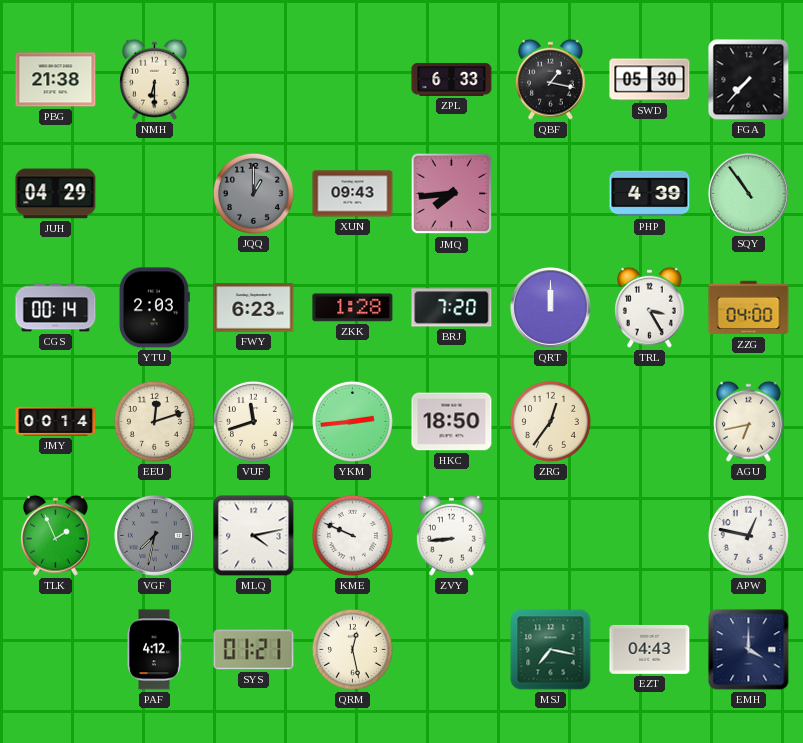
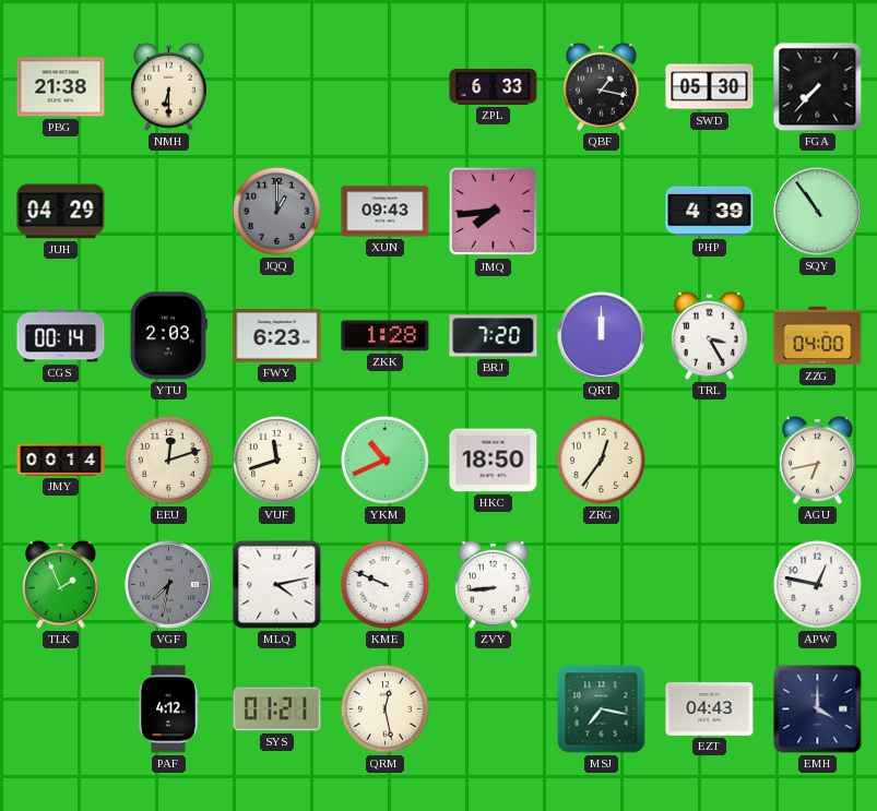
YKM: 2:44 -> 10:41 (384, 460)
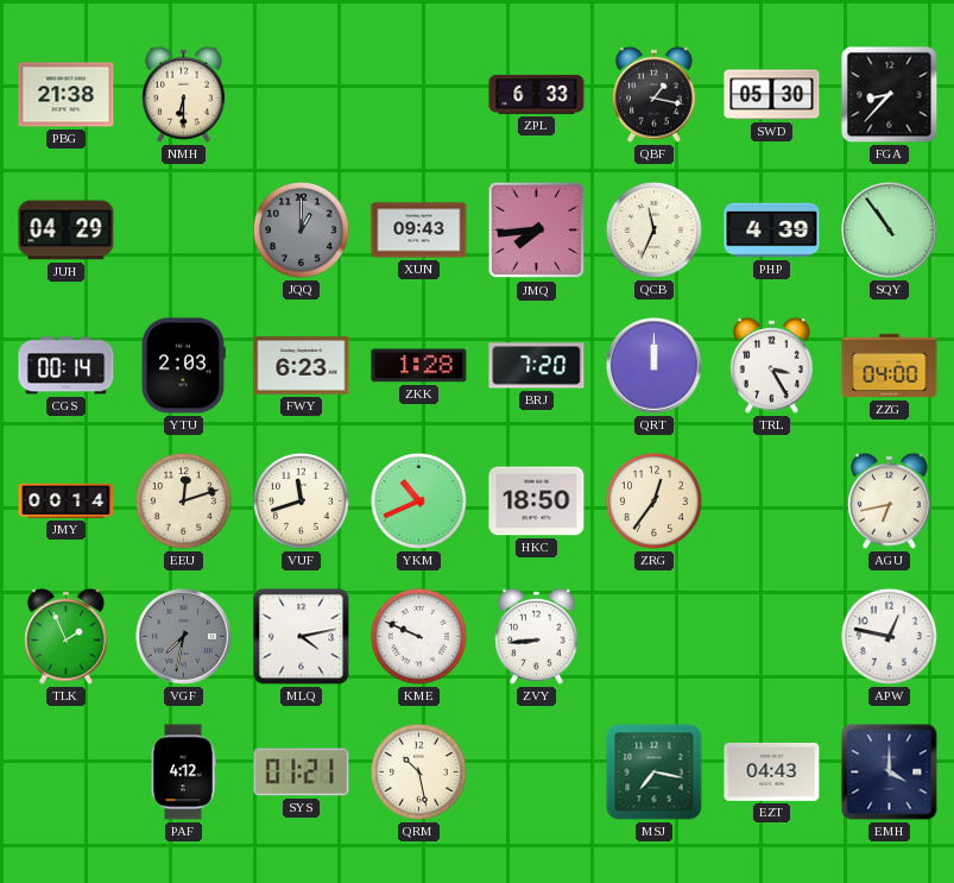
FGA: 7:37 -> 8:37 (890, 95)
QCB: none -> 11:34 (653, 229)
QRM: 12:28 -> 10:28 (418, 771)
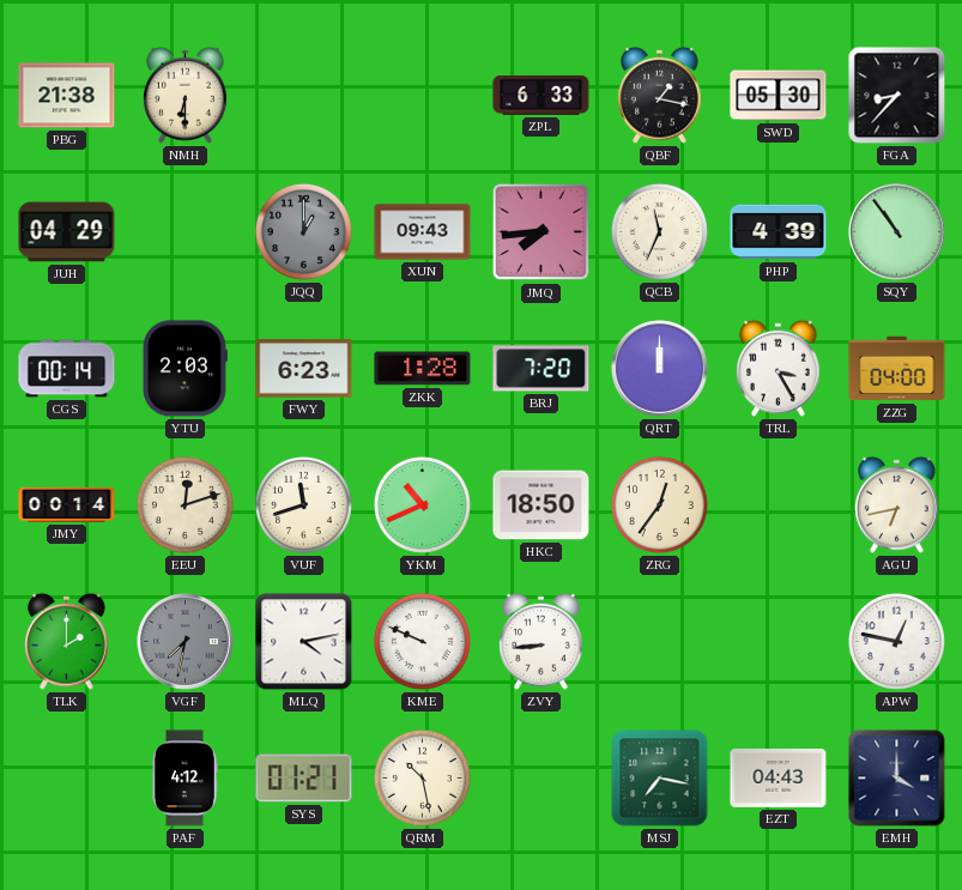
TLK: 1:56 -> 2:00 (67, 641)
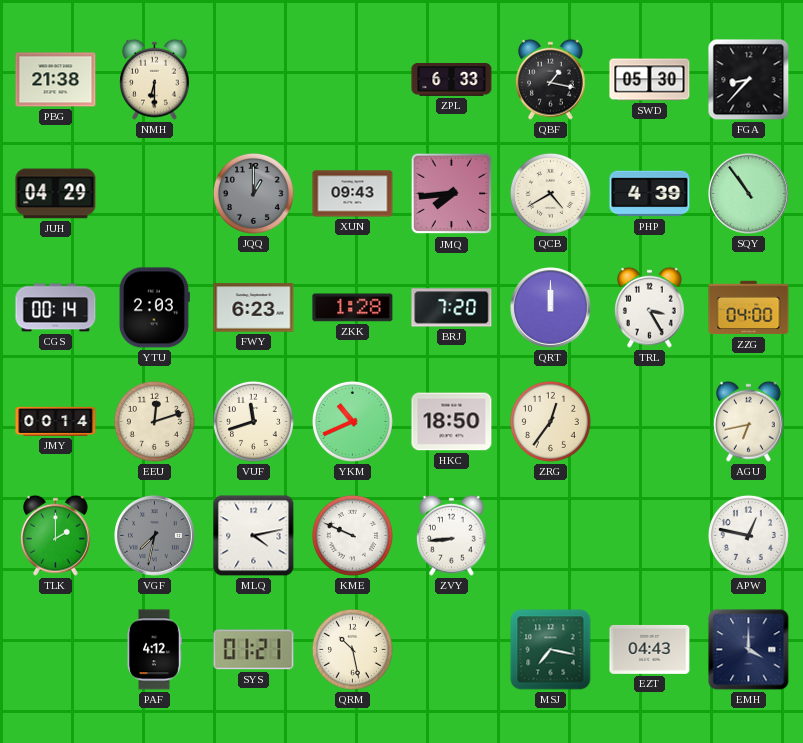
QCB: 11:34 -> 4:40 (550, 193)
